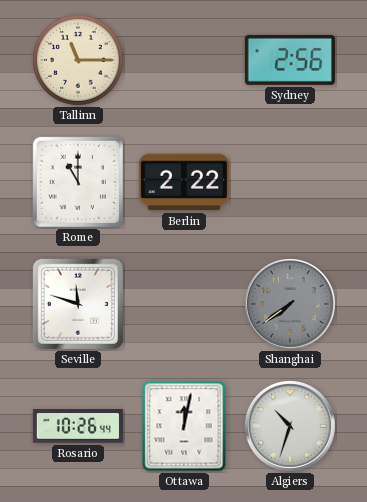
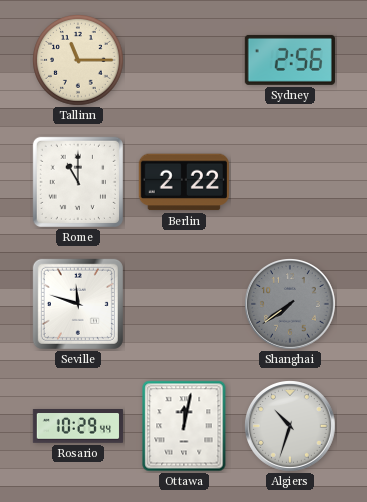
Rosario: 10:26 -> 10:29 (78, 426)
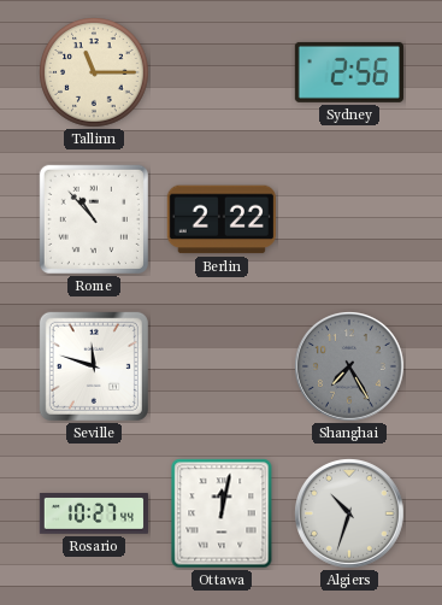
Rome: 11:00 -> 10:53 (94, 219)
Shanghai: 7:39 -> 7:25 (350, 368)
Rosario: 10:29 -> 10:27 (94, 513)
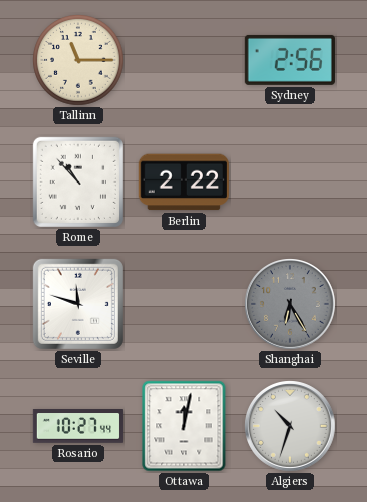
Shanghai: 7:25 -> 6:25 (291, 305)
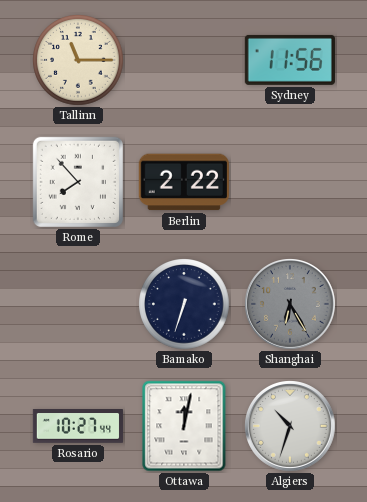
Sydney: 2:56 -> 11:56 (290, 60)
Rome: 10:53 -> 7:53 (78, 182)
Seville: 11:48 -> none (78, 304)
Bamako: none -> 6:33 (184, 304)
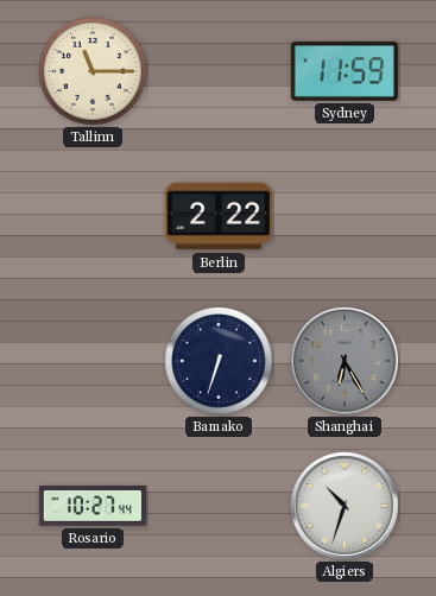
Sydney: 11:56 -> 11:59 (345, 71)
Rome: 7:53 -> none (78, 182)
Ottawa: 12:02 -> none (184, 426)
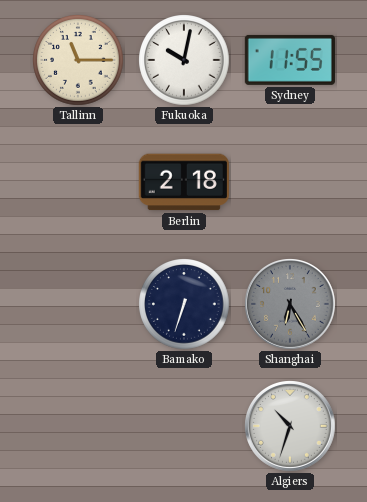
Fukuoka: none -> 10:02 (184, 60)
Sydney: 11:59 -> 11:55 (290, 60)
Berlin: 2:22 -> 2:18 (184, 182)
Rosario: 10:27 -> none (93, 506)
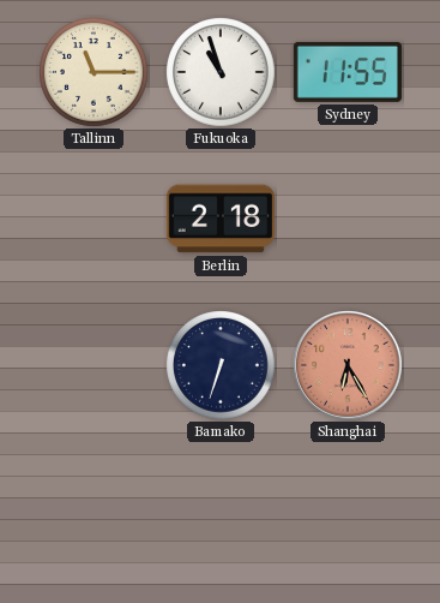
Fukuoka: 10:02 -> 10:57 (221, 72)
Shanghai dial: grey -> salmon (349, 366)
Algiers: 10:33 -> none (291, 427)
